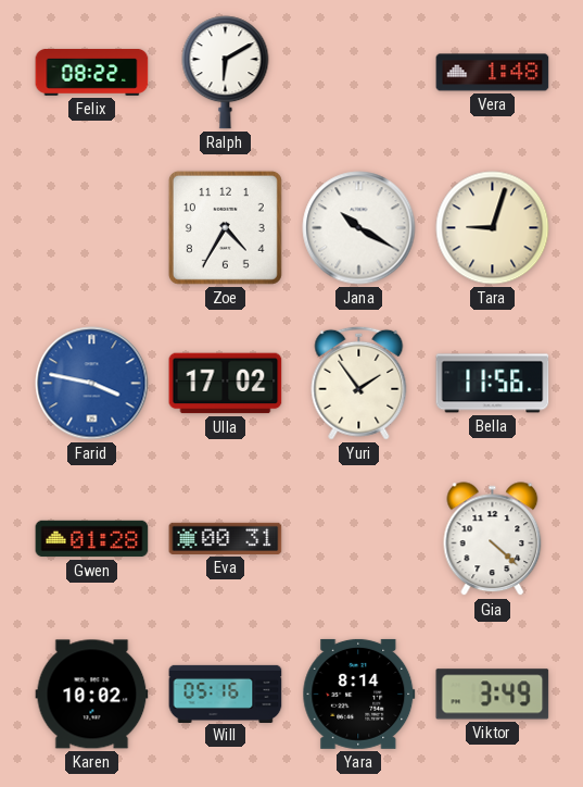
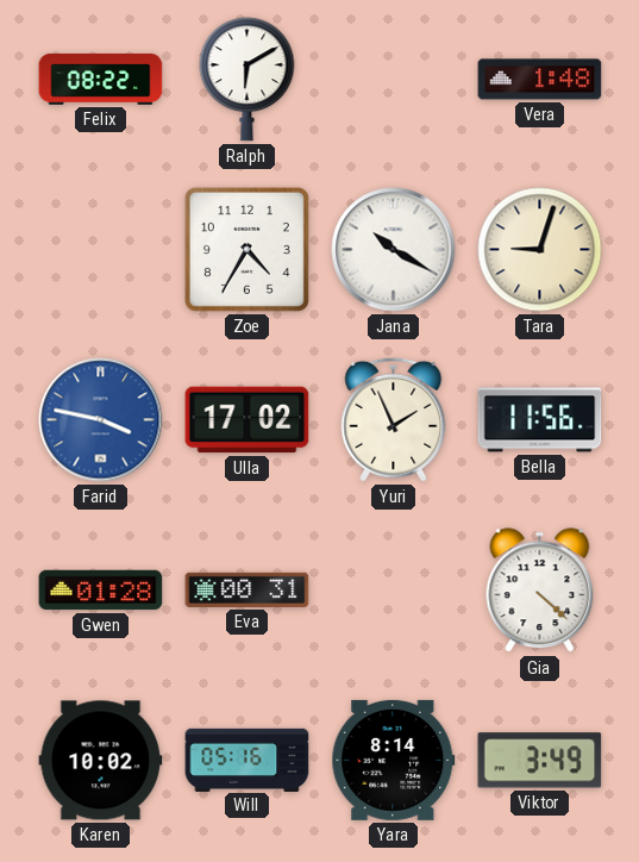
Yuri: 1:54 -> 1:56 (394, 419)
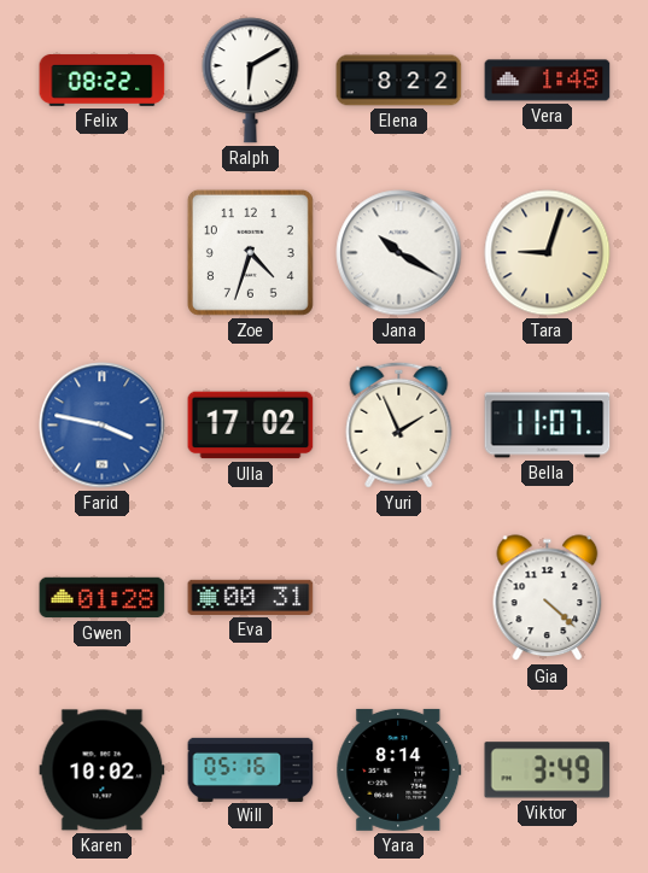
Elena: none -> 8:22 (399, 81)
Zoe: 4:35 -> 4:33 (250, 252)
Bella: 11:56 -> 11:07 (548, 426)
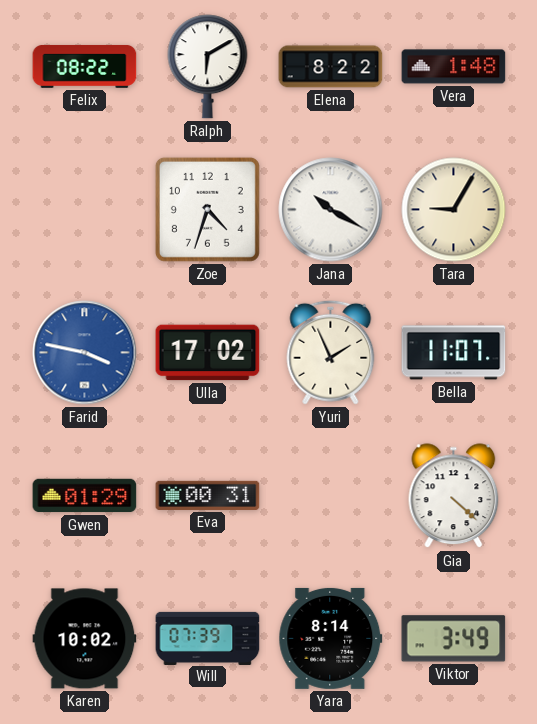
Tara: 9:03 -> 9:05 (454, 210)
Gwen: 01:28 -> 01:29 (85, 496)
Will: 05:16 -> 07:39 (208, 638)
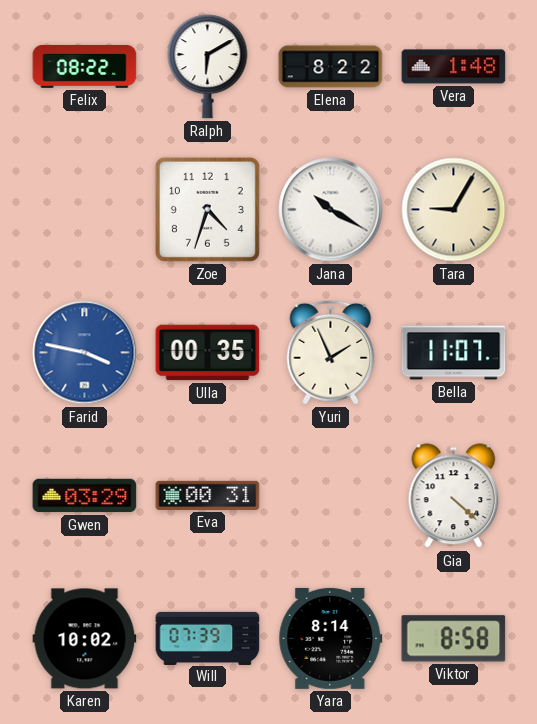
Ulla: 17:02 -> 00:35 (208, 353)
Gwen: 01:29 -> 03:29 (85, 496)
Viktor: 3:49 -> 8:58 (454, 639)
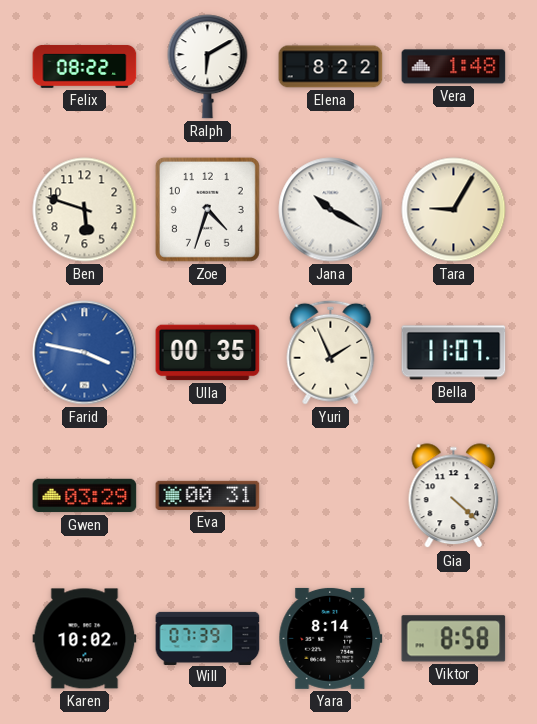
Ben: none -> 5:48 (85, 210)
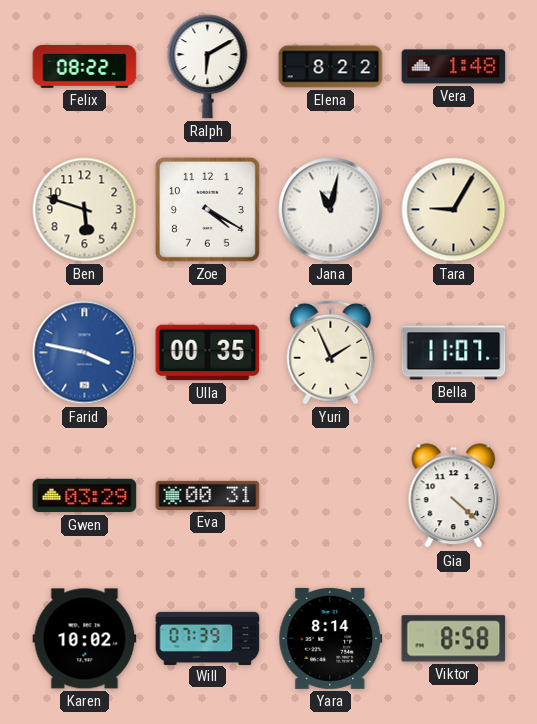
Zoe: 4:33 -> 4:20 (207, 209)
Jana: 10:20 -> 11:02 (331, 210)
